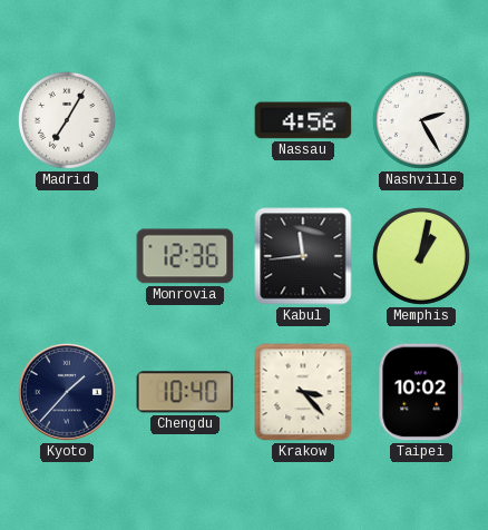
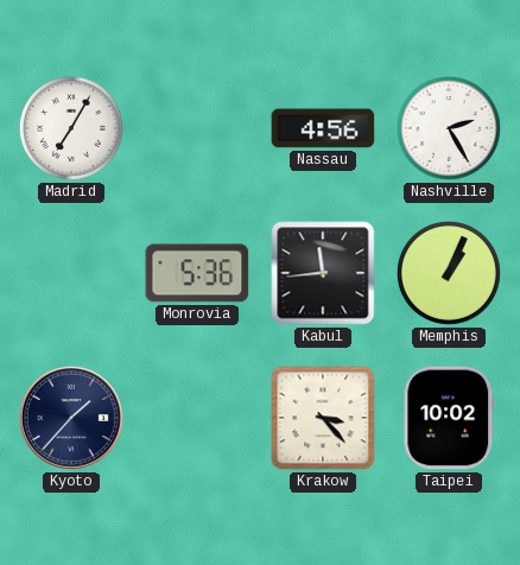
Monrovia: 12:36 -> 5:36 (197, 273)
Memphis: 1:02 -> 1:04 (449, 273)
Chengdu: 10:40 -> none (185, 392)
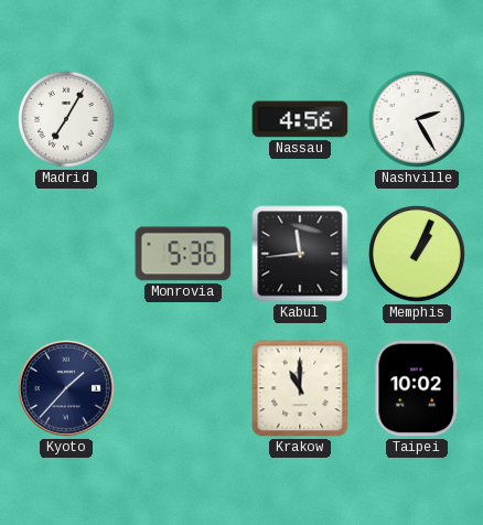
Krakow: 3:23 -> 11:00 (300, 388)
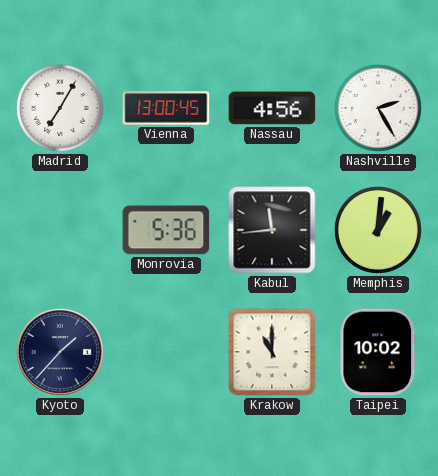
Vienna: none -> 13:00 (166, 108)
Memphis: 1:04 -> 1:01 (378, 230)
